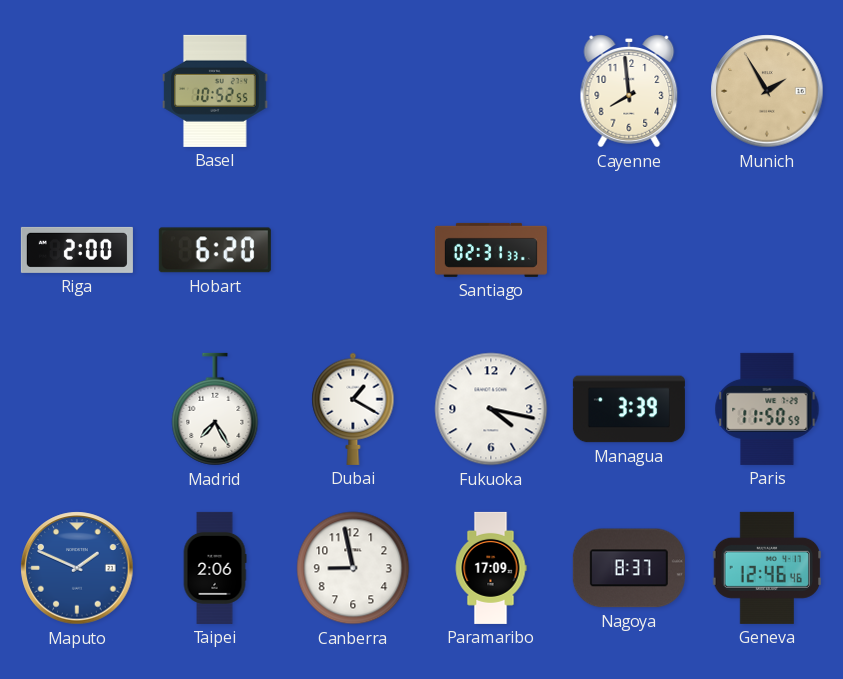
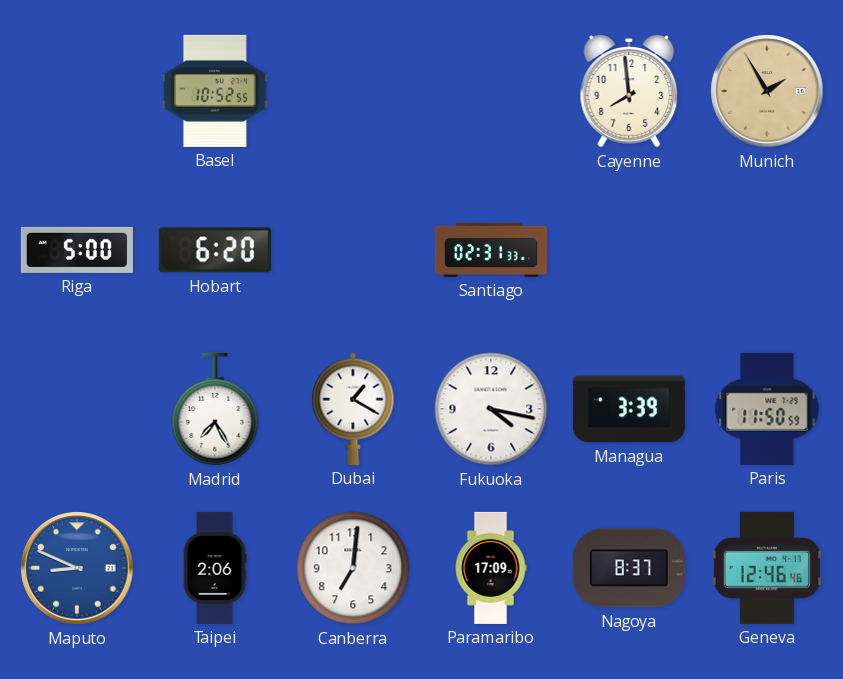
Riga: 2:00 -> 5:00 (77, 250)
Maputo: 1:49 -> 8:49 (77, 568)
Canberra: 8:58 -> 7:01 (353, 568)
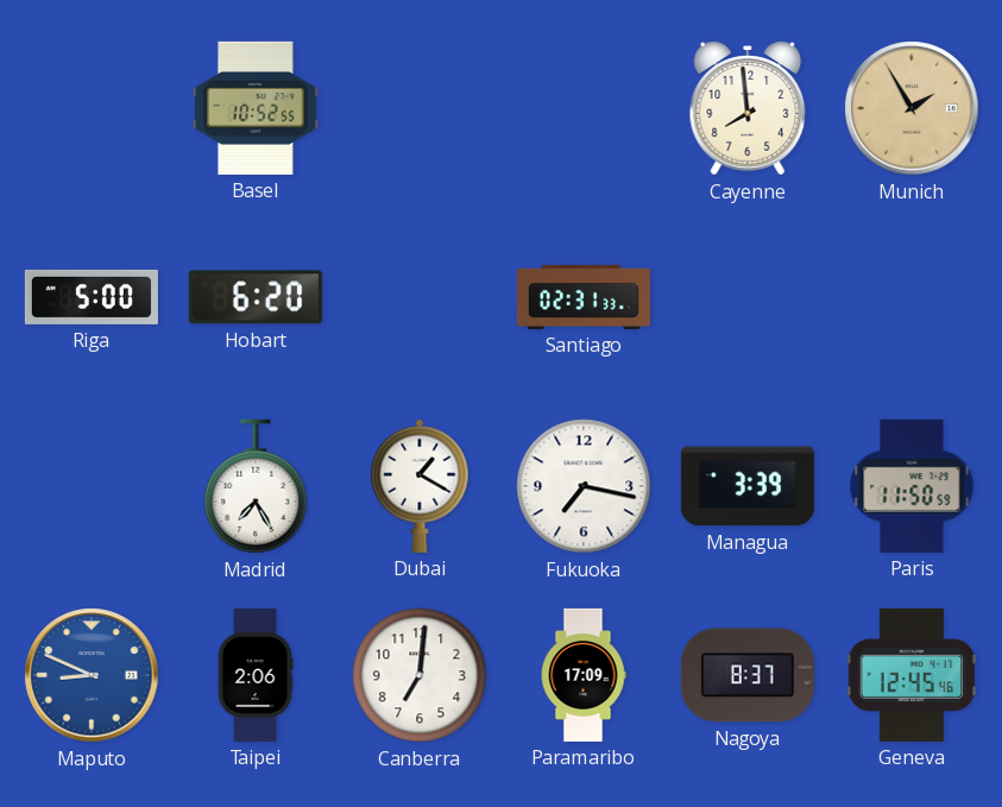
Fukuoka: 4:17 -> 7:17 (584, 486)
Geneva: 12:46 -> 12:45 (912, 675)
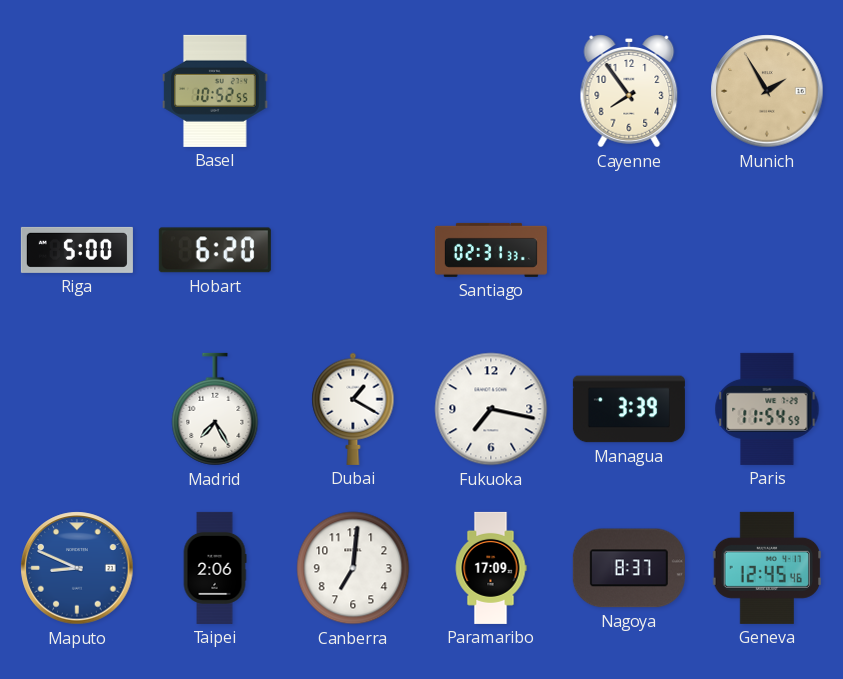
Cayenne: 7:59 -> 7:54 (629, 91)
Paris: 11:50 -> 11:54 (767, 409)
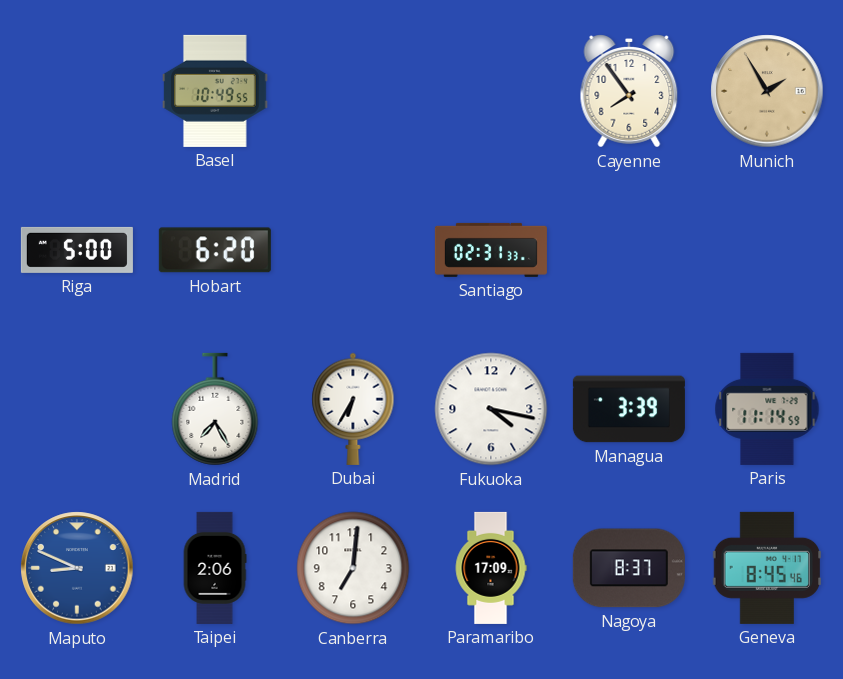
Basel: 10:52 -> 10:49 (215, 91)
Dubai: 1:20 -> 6:35 (353, 409)
Fukuoka: 7:17 -> 4:17 (491, 409)
Paris: 11:54 -> 11:14 (767, 409)
Geneva: 12:45 -> 8:45 (767, 568)
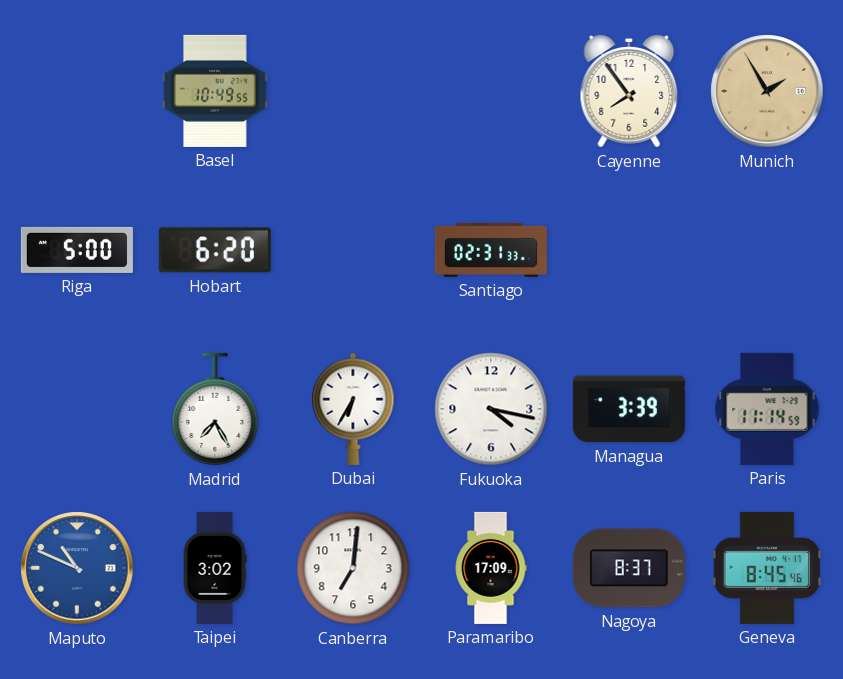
Maputo: 8:49 -> 10:49 (77, 568)
Taipei: 2:06 -> 3:02 (215, 568)
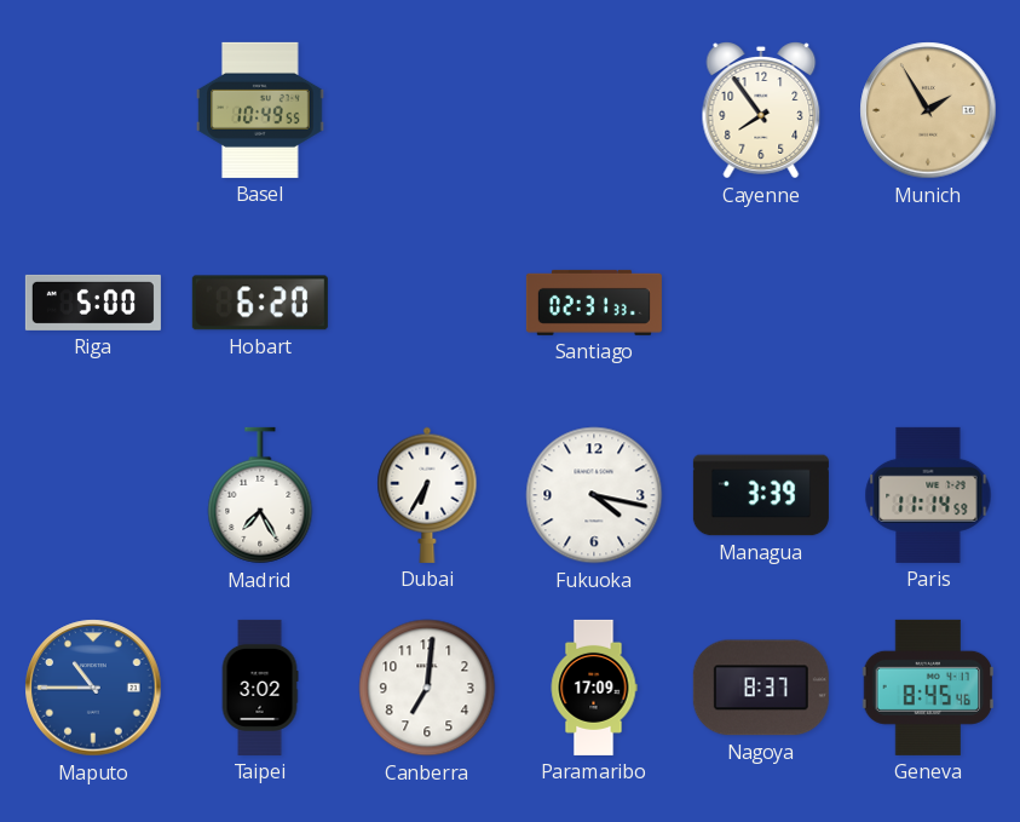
Maputo: 10:49 -> 10:45 (93, 688)
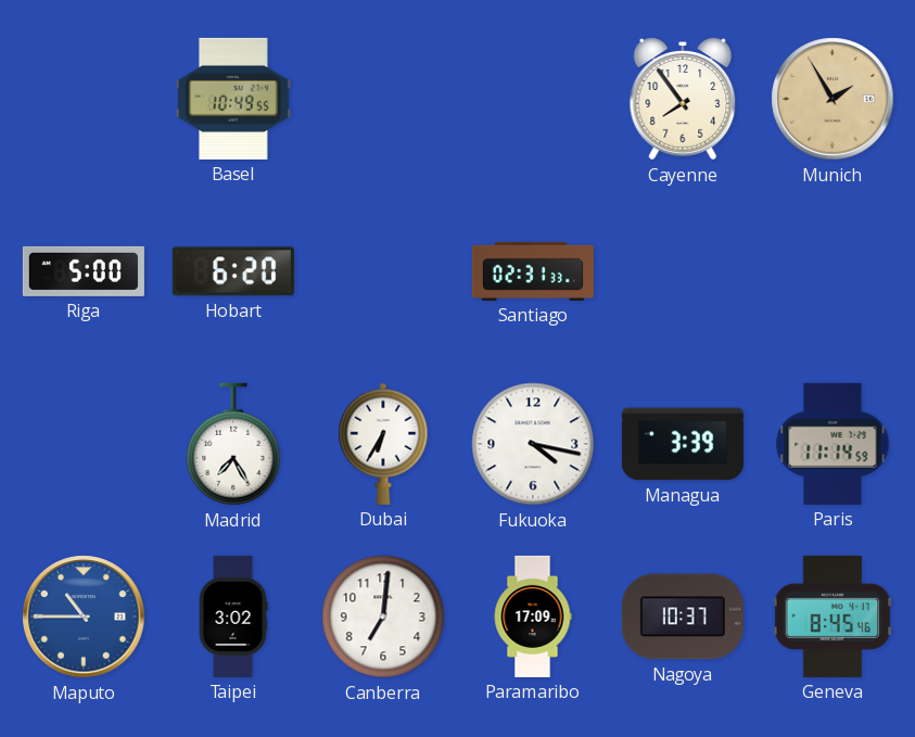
Nagoya: 8:37 -> 10:37 (683, 617)
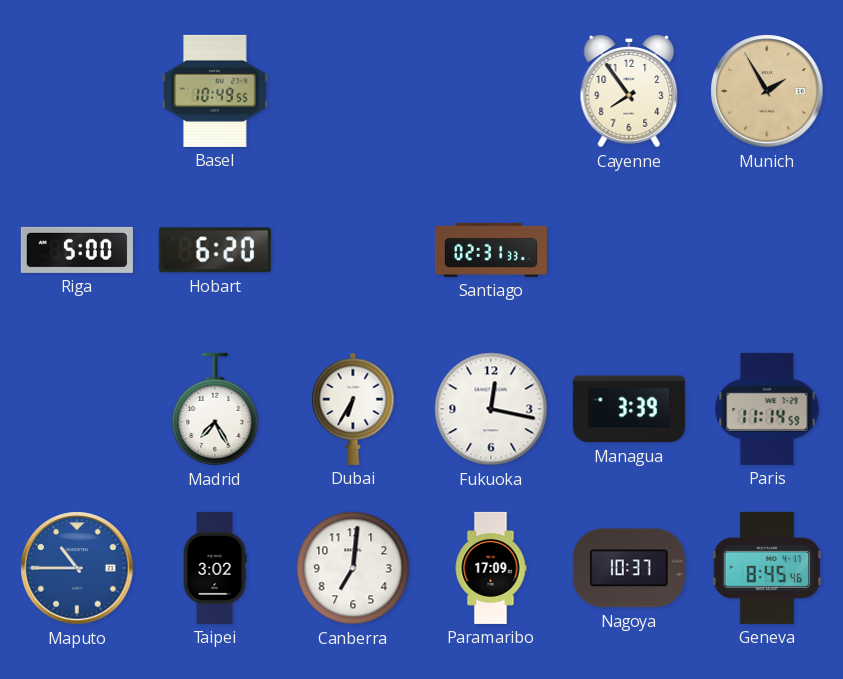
Fukuoka: 4:17 -> 12:17 (491, 409)
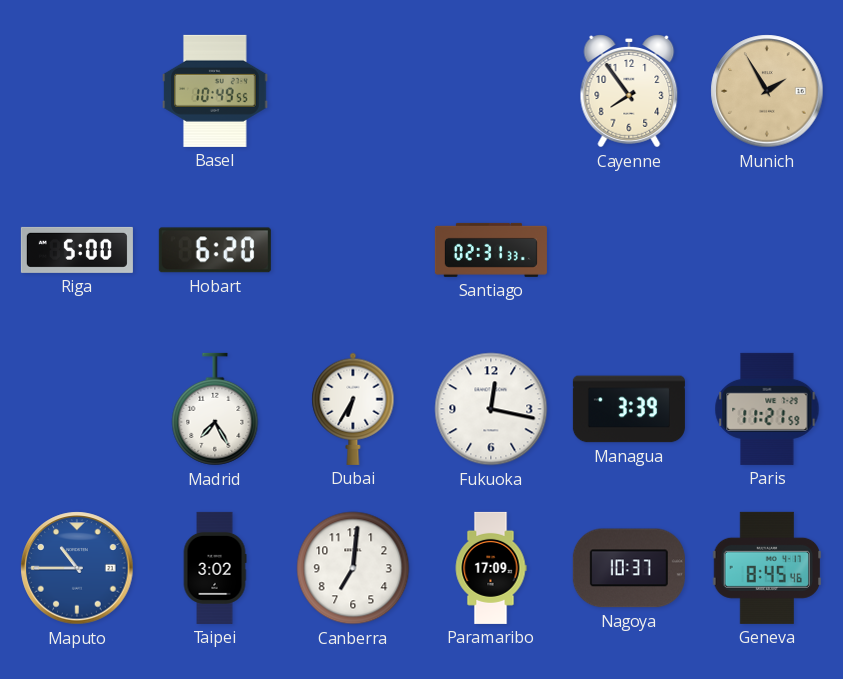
Paris: 11:14 -> 11:21 (767, 409)
